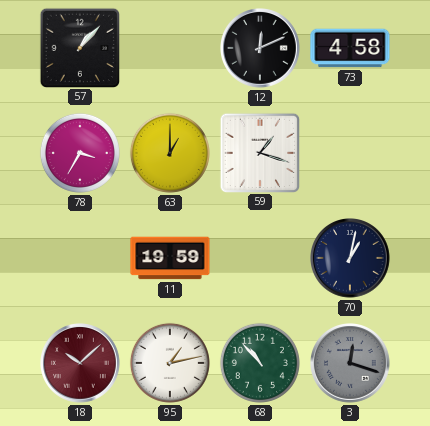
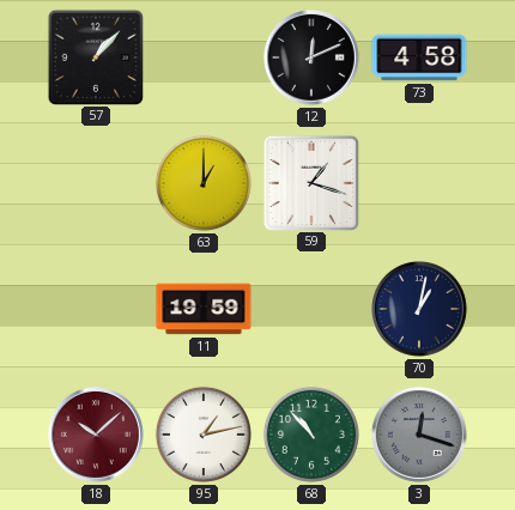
78: 3:35 -> none (80, 153)
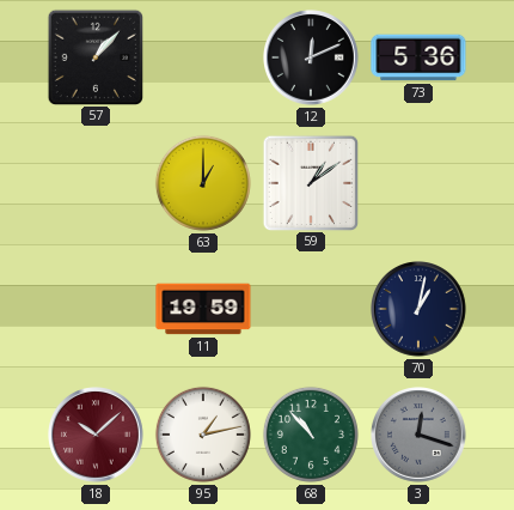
73: 4:58 -> 5:36 (418, 57)
59: 1:18 -> 1:09 (310, 182)
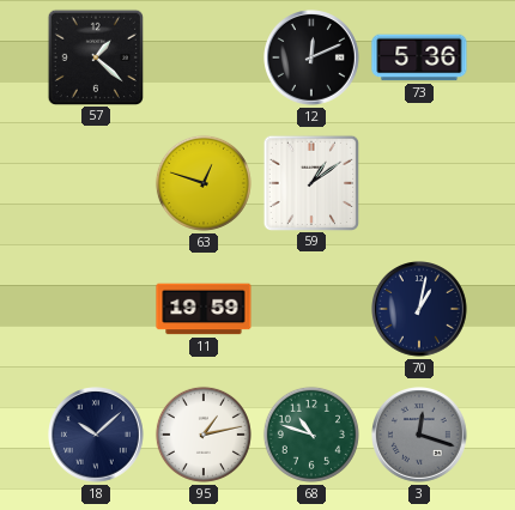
57: 1:07 -> 1:22 (95, 56)
63: 1:00 -> 12:48 (204, 183)
18 dial: burgundy -> navy (97, 436)
68: 10:53 -> 10:48 (311, 435)
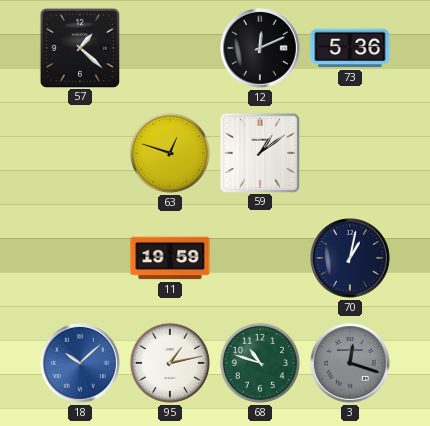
18 dial: navy -> blue (81, 364)
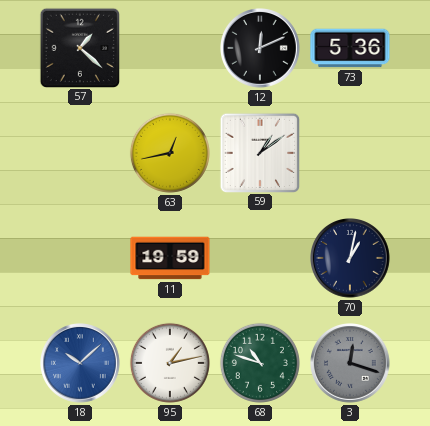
63: 12:48 -> 12:43 (170, 153)
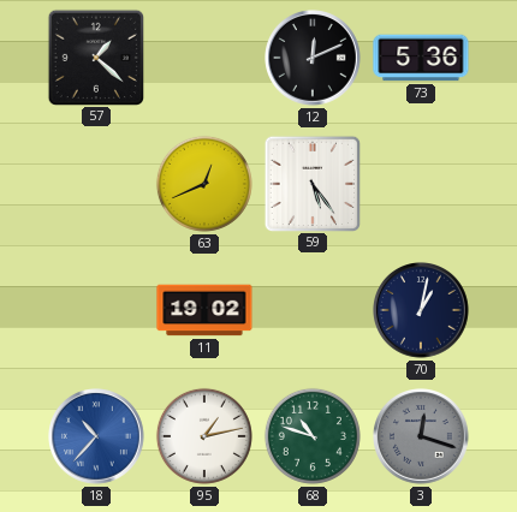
63: 12:43 -> 12:41 (204, 184)
59: 1:09 -> 5:24 (311, 183)
11: 19:59 -> 19:02 (204, 310)
18: 10:08 -> 10:37 (97, 437)
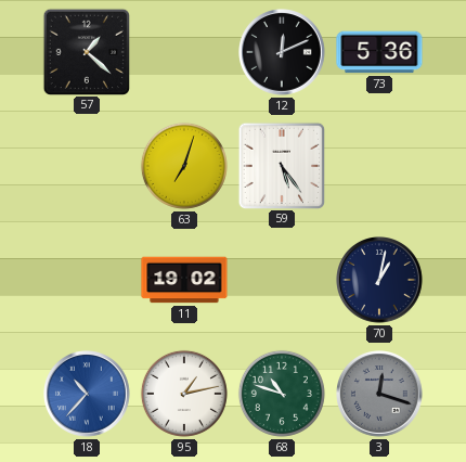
63: 12:41 -> 7:03 (184, 166)
